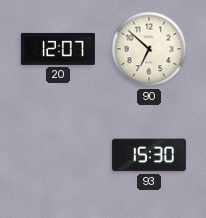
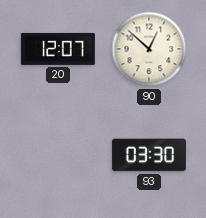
90: 6:52 -> 12:52 (149, 49)
93: 15:30 -> 03:30 (149, 155)
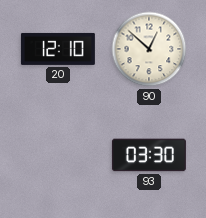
20: 12:07 -> 12:10 (58, 49)
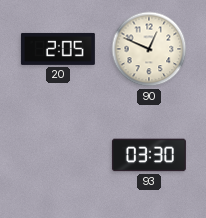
20: 12:10 -> 2:05 (58, 49)
90: 12:52 -> 12:49 (149, 49)
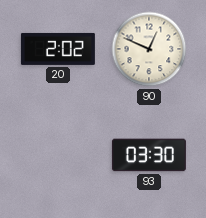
20: 2:05 -> 2:02 (58, 49)
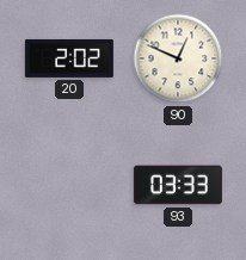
93: 03:30 -> 03:33 (178, 185)
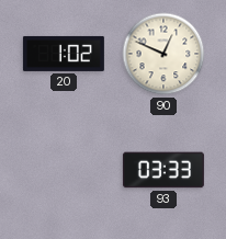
20: 2:02 -> 1:02 (64, 54)
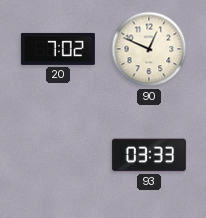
20: 1:02 -> 7:02 (58, 49)
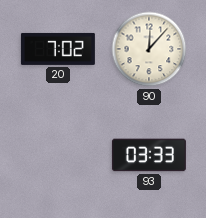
90: 12:49 -> 12:07 (149, 49)
